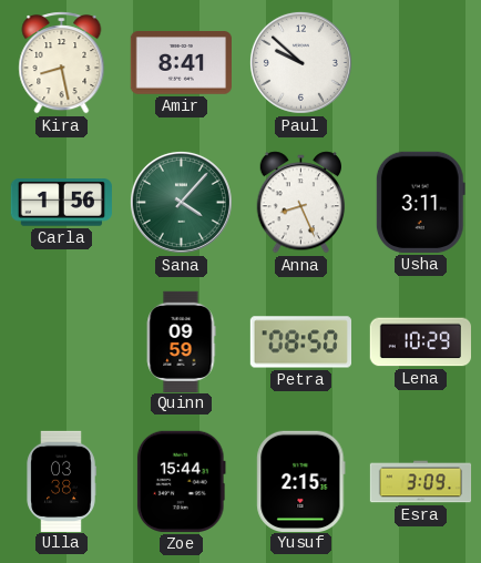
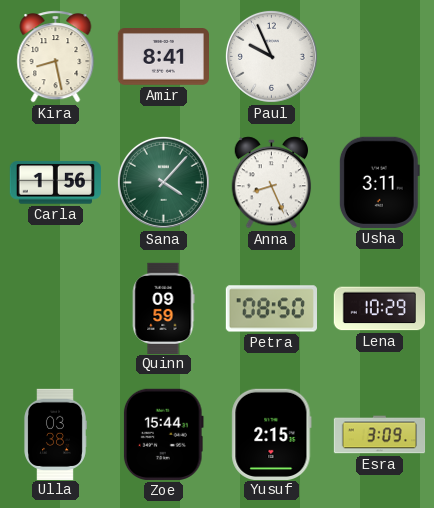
Paul: 9:52 -> 9:56 (271, 56)
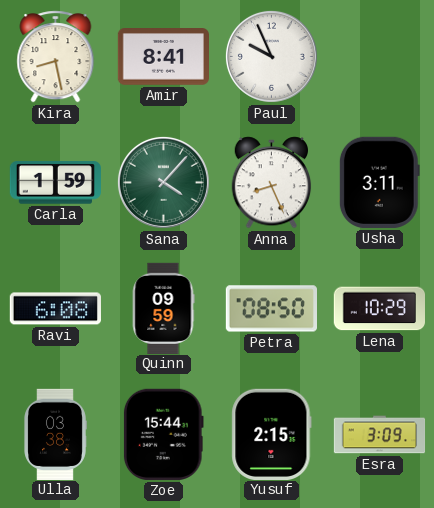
Carla: 1:56 -> 1:59 (55, 183)
Ravi: none -> 6:08 (55, 309)
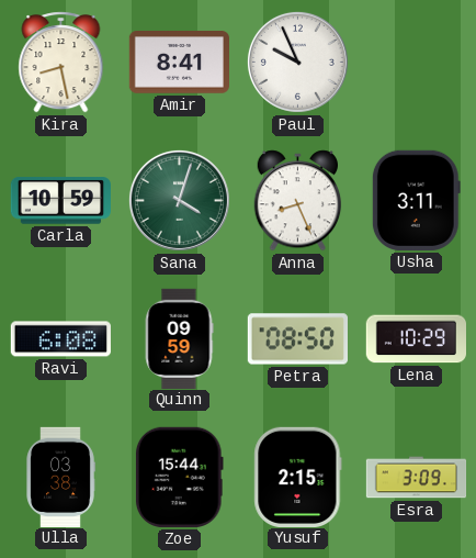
Carla: 1:59 -> 10:59 (60, 201)
Sana: 4:07 -> 4:03 (179, 200)
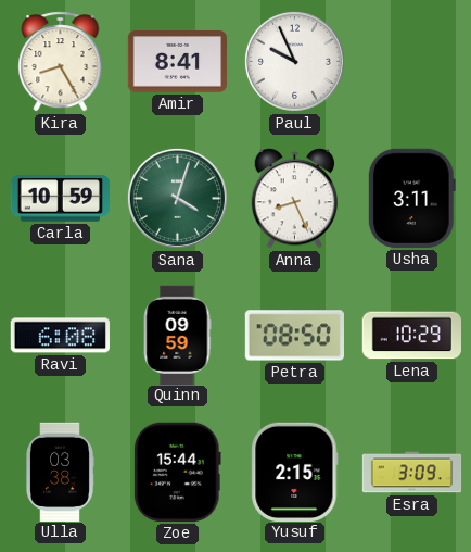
Kira: 8:28 -> 8:25 (61, 62)
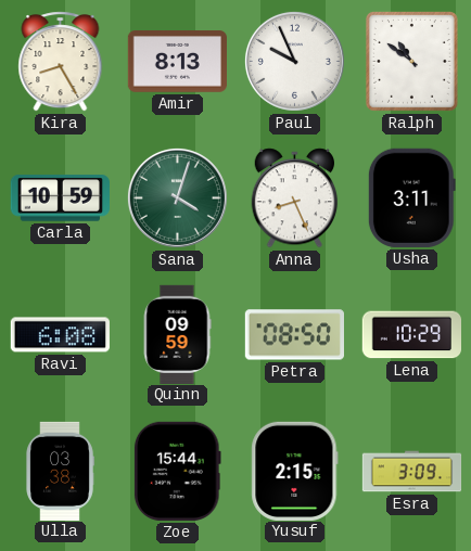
Amir: 8:41 -> 8:13 (177, 62)
Ralph: none -> 10:51 (411, 61)
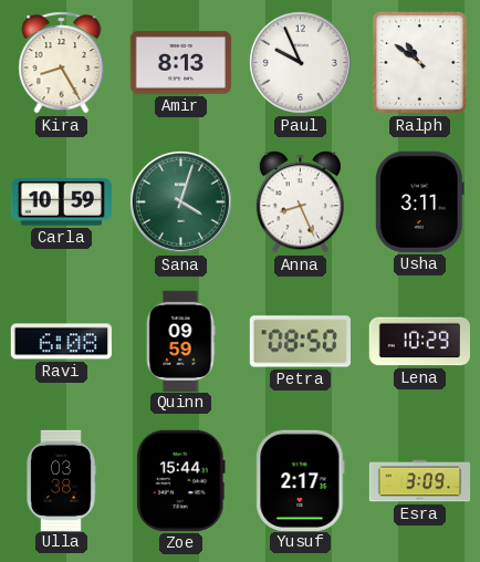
Yusuf: 2:15 -> 2:17 (301, 480)
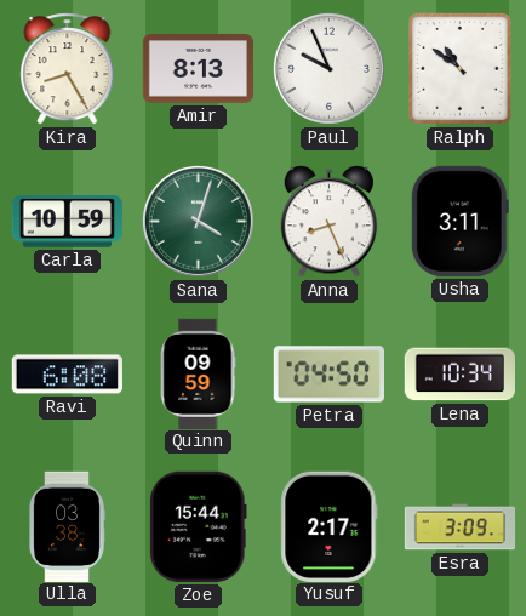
Petra: 08:50 -> 04:50 (328, 375)
Lena: 10:29 -> 10:34 (459, 375)
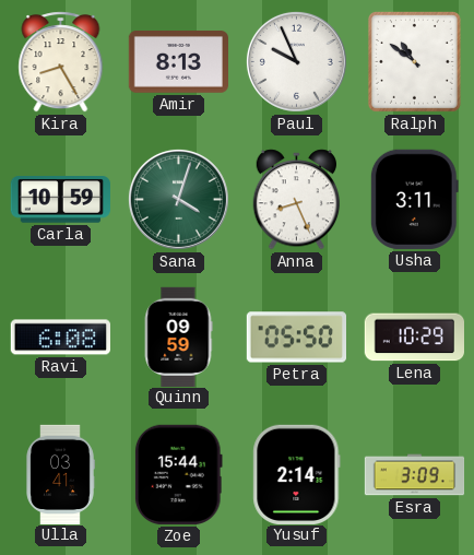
Petra: 04:50 -> 05:50 (296, 338)
Lena: 10:34 -> 10:29 (414, 338)
Ulla: 03:38 -> 03:41 (60, 474)
Yusuf: 2:17 -> 2:14 (297, 474)
